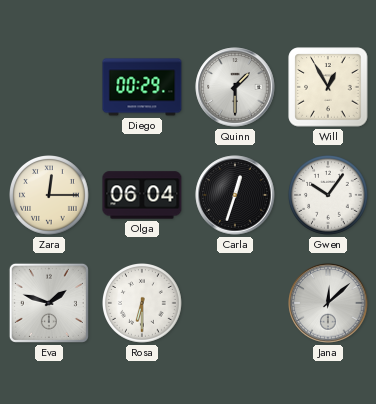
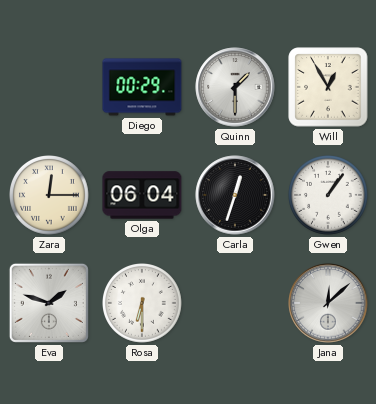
Gwen: 10:06 -> 1:06 (329, 196)
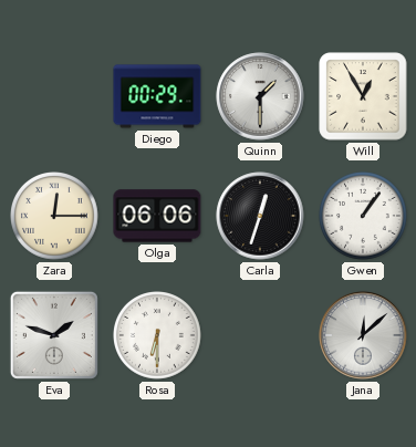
Olga: 06:04 -> 06:06 (157, 216)
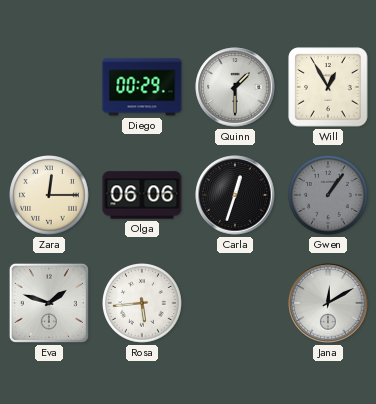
Gwen dial: white -> grey (329, 196)
Rosa: 6:30 -> 5:44 (143, 304)
Jana: 12:08 -> 12:10 (328, 303)
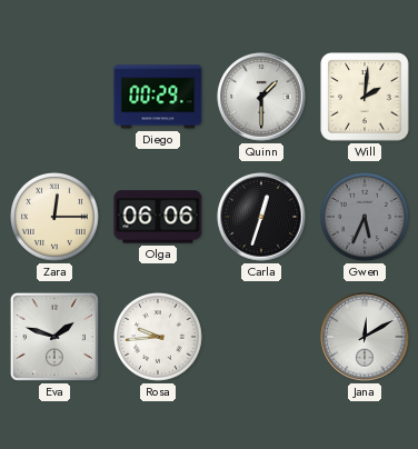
Will: 12:55 -> 2:01 (365, 97)
Gwen: 1:06 -> 5:34 (366, 218)
Rosa: 5:44 -> 9:44 (159, 338)
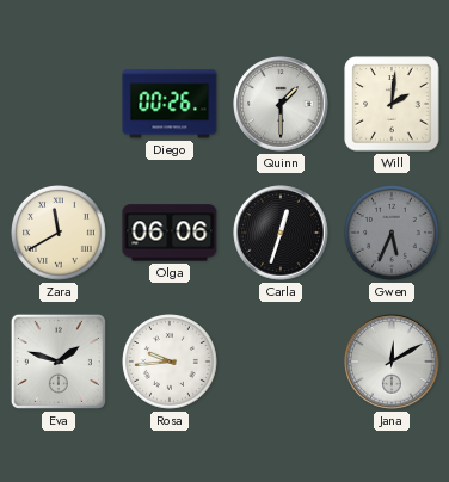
Diego: 00:29 -> 00:26 (170, 104)
Zara: 12:15 -> 11:40 (60, 234)
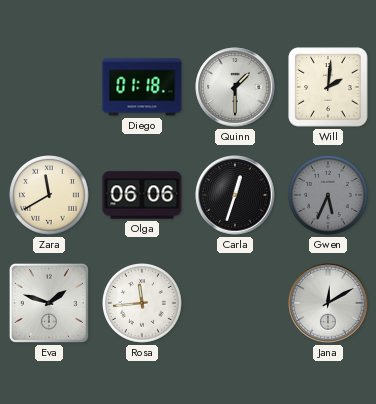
Diego: 00:26 -> 01:18 (142, 87)
Rosa: 9:44 -> 11:44 (143, 304)
